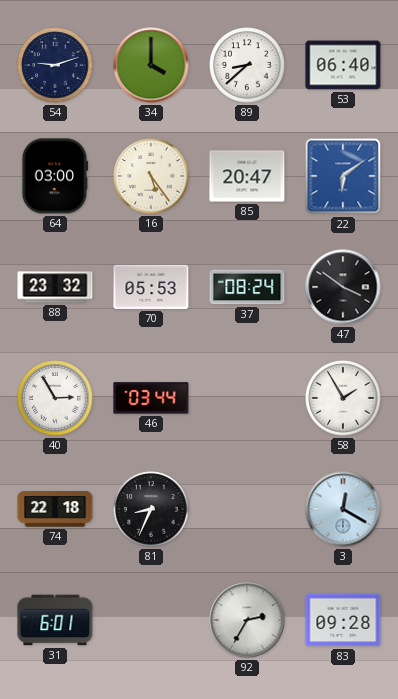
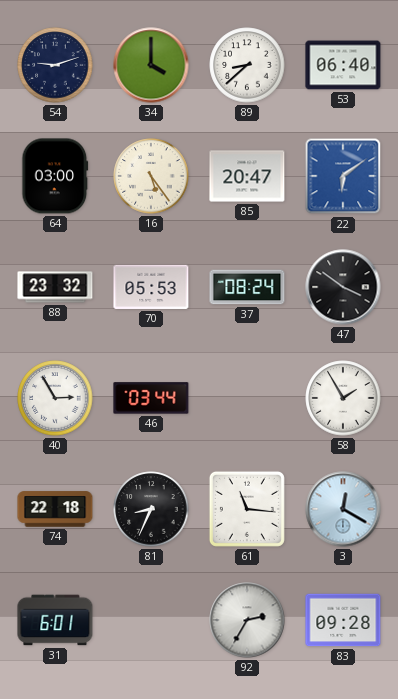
61: none -> 11:16 (247, 509)
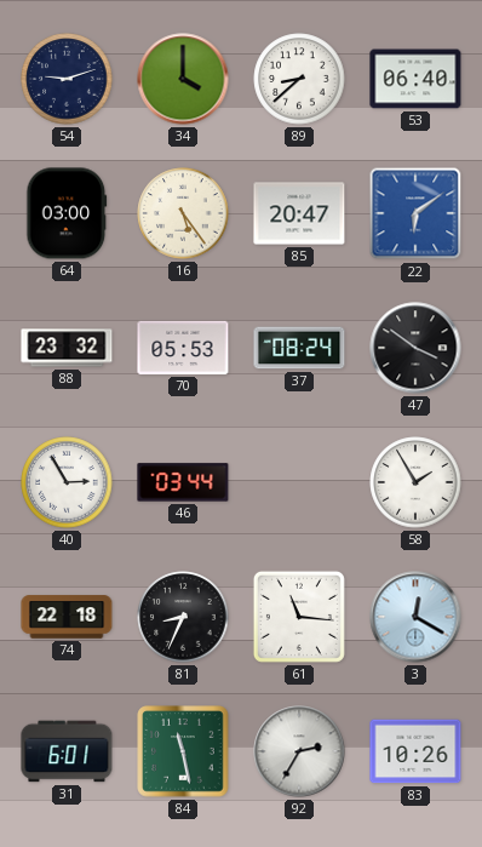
84: none -> 11:28 (183, 751)
83: 09:28 -> 10:26 (415, 751)
